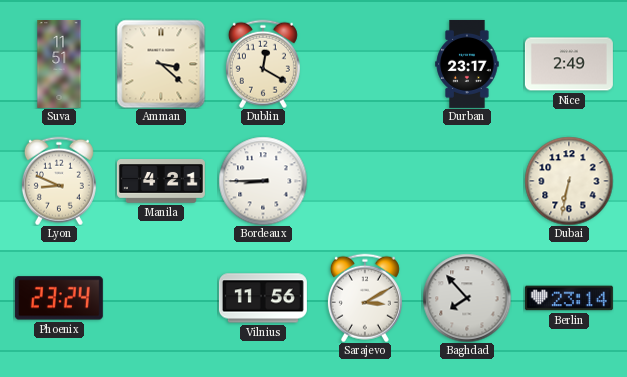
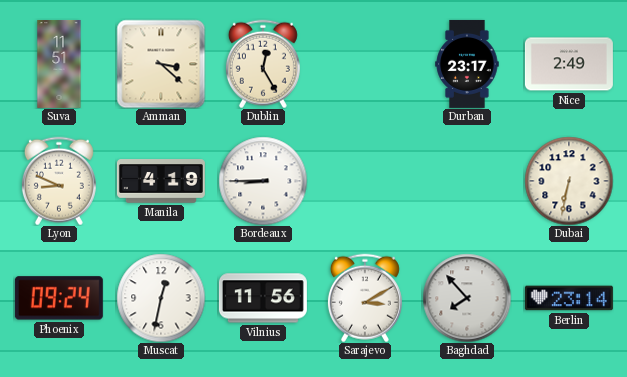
Dublin: 12:20 -> 12:25 (263, 64)
Manila: 4:21 -> 4:19 (161, 181)
Phoenix: 23:24 -> 09:24 (59, 298)
Muscat: none -> 12:32 (161, 298)
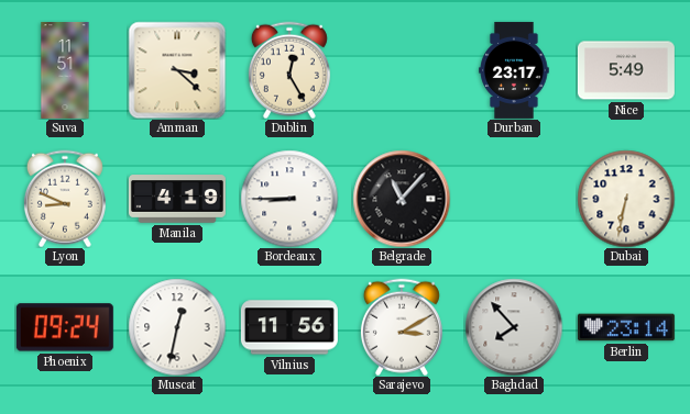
Nice: 2:49 -> 5:49 (626, 70)
Belgrade: none -> 11:07 (402, 199)
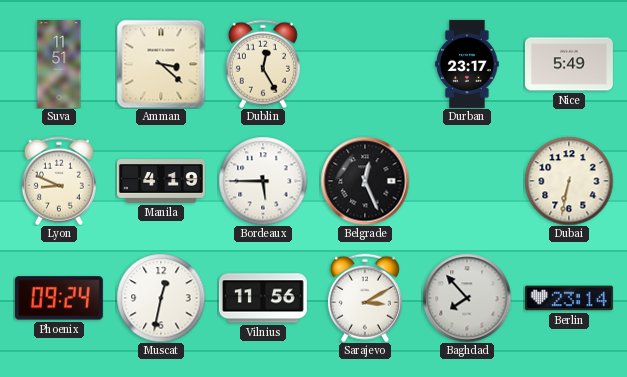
Bordeaux: 8:45 -> 5:45 (263, 181)
Belgrade: 11:07 -> 12:26 (365, 181)
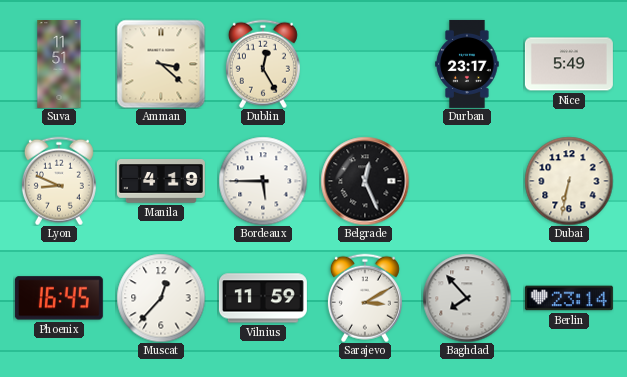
Phoenix: 09:24 -> 16:45 (59, 298)
Muscat: 12:32 -> 12:37 (161, 298)
Vilnius: 11:56 -> 11:59 (263, 298)
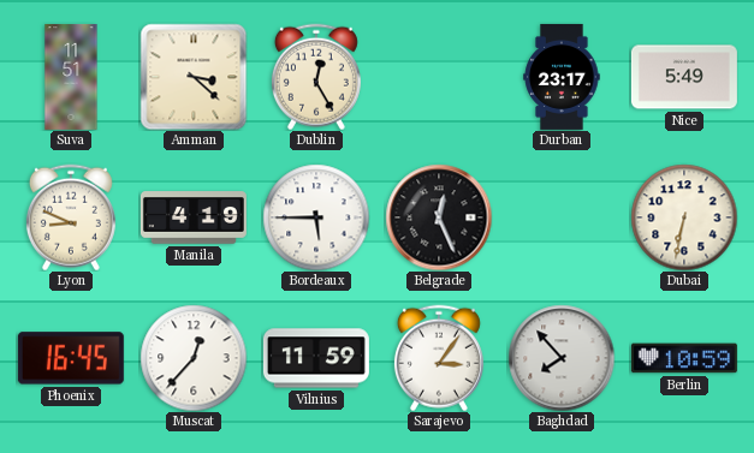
Sarajevo: 3:10 -> 3:06 (439, 358)
Berlin: 23:14 -> 10:59 (684, 358)
